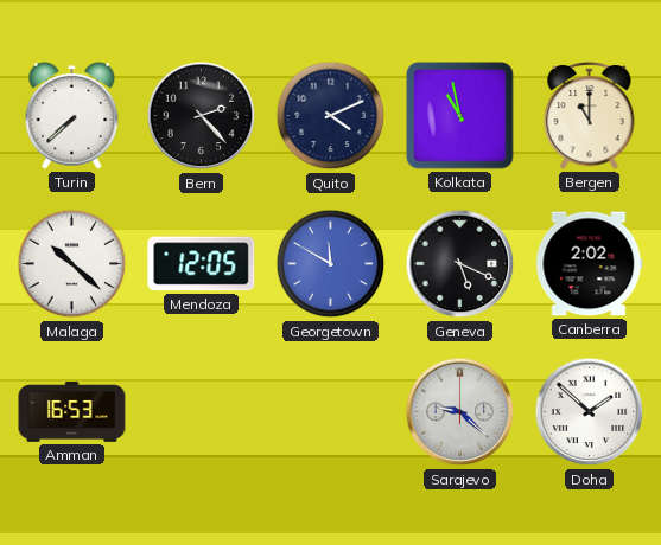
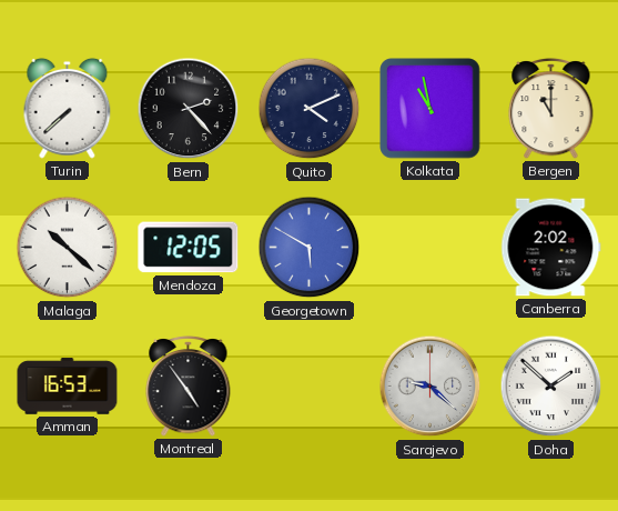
Georgetown: 11:50 -> 5:50 (310, 248)
Geneva: 5:19 -> none (460, 264)
Montreal: none -> 4:54 (189, 385)
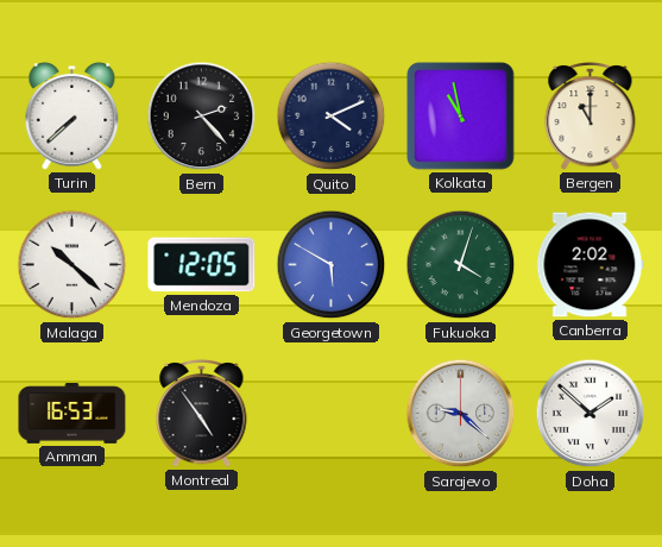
Fukuoka: none -> 4:03 (461, 265)
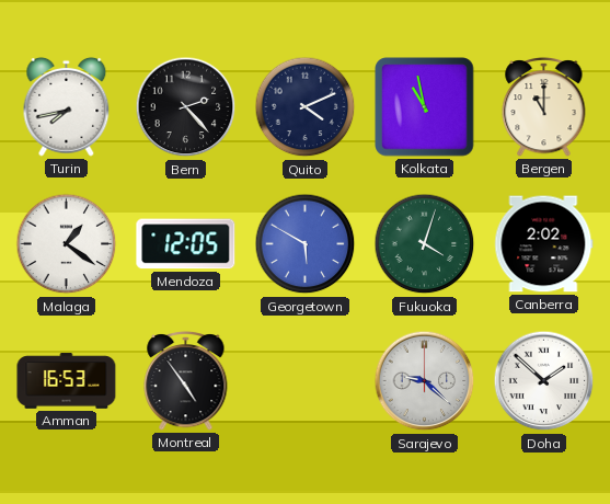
Turin: 7:38 -> 7:43 (67, 106)
Malaga: 10:22 -> 1:21 (67, 244)
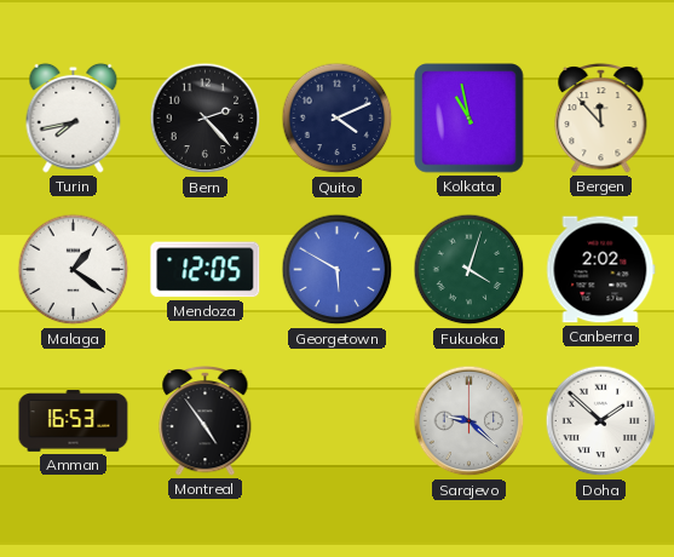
Bergen: 11:00 -> 11:53 (601, 117)
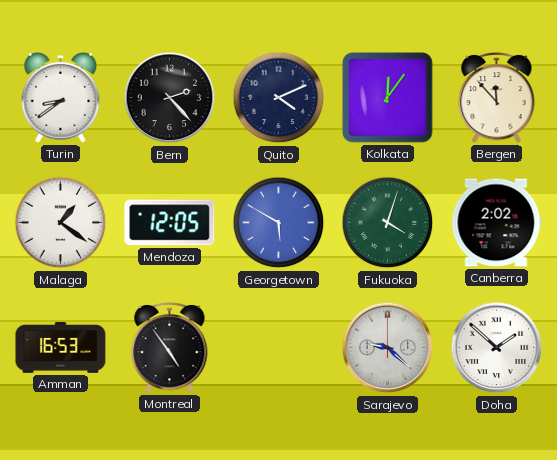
Turin: 7:43 -> 8:39 (61, 97)
Kolkata: 10:58 -> 12:06 (388, 98)
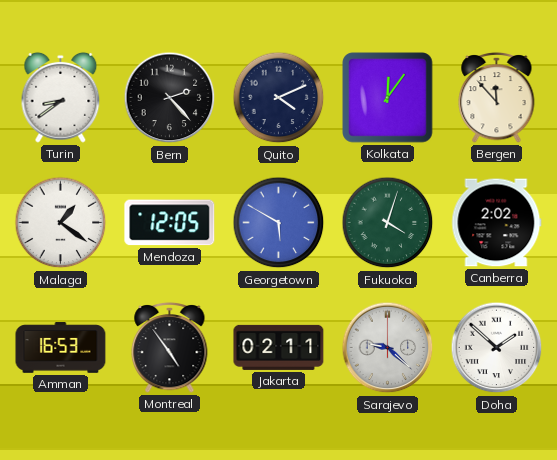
Jakarta: none -> 02:11 (279, 347)
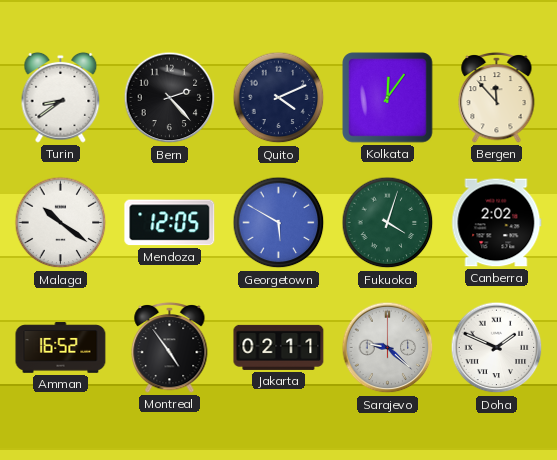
Malaga: 1:21 -> 10:21 (61, 223)
Amman: 16:53 -> 16:52 (61, 348)
Doha: 1:52 -> 1:49 (497, 348)
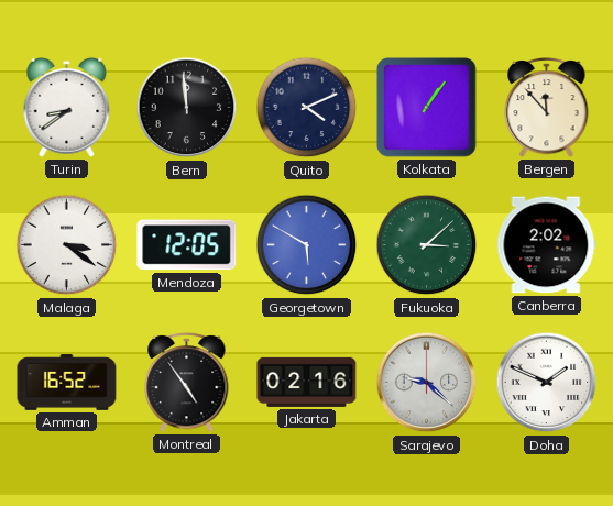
Bern: 2:23 -> 11:59 (187, 108)
Kolkata: 12:06 -> 1:06 (427, 108)
Malaga: 10:21 -> 3:21 (67, 245)
Fukuoka: 4:03 -> 3:08 (427, 245)
Jakarta: 02:11 -> 02:16 (307, 382)
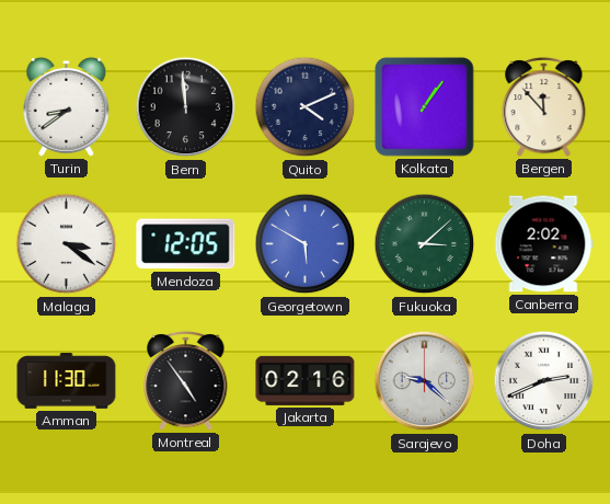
Amman: 16:52 -> 11:30 (67, 381)
Doha: 1:49 -> 2:41 (544, 381)
